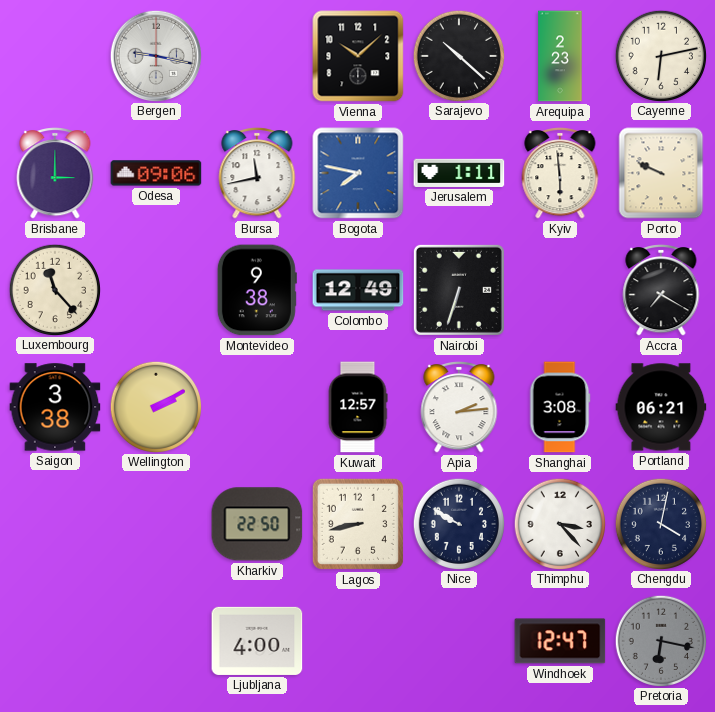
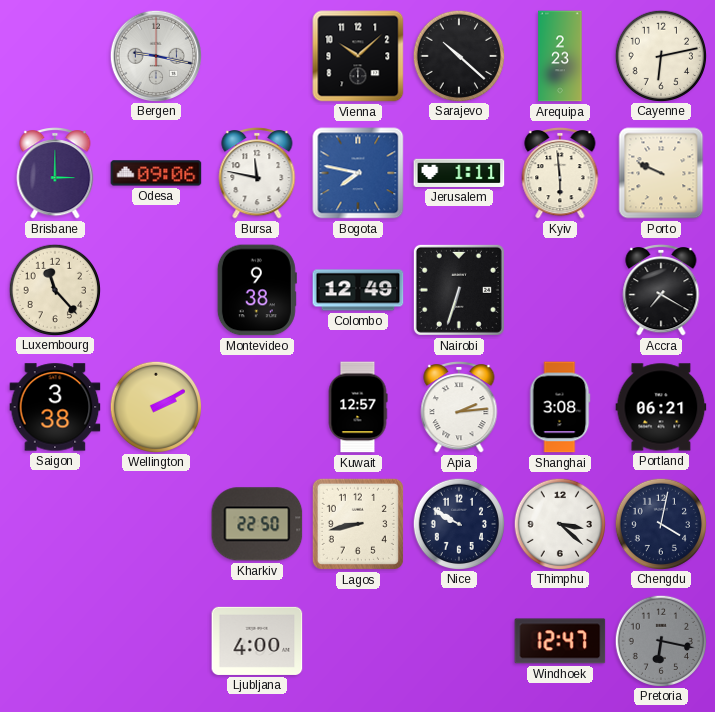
Bursa: 11:43 -> 11:47 (257, 174)
Thimphu: 3:23 -> 3:22 (559, 523)
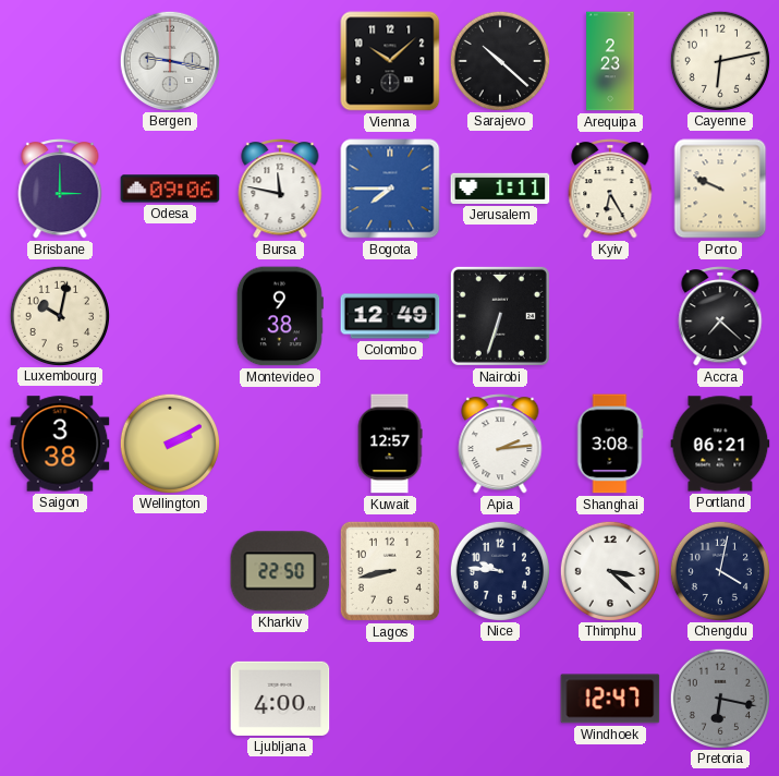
Bogota: 7:47 -> 7:45 (390, 189)
Kyiv: 5:59 -> 6:25 (610, 190)
Luxembourg: 11:23 -> 10:02 (59, 315)
Accra: 7:20 -> 7:22 (720, 317)
Nice: 9:50 -> 9:46 (499, 570)
